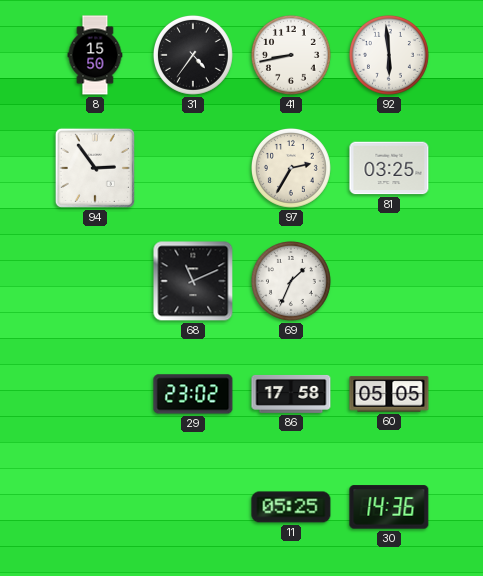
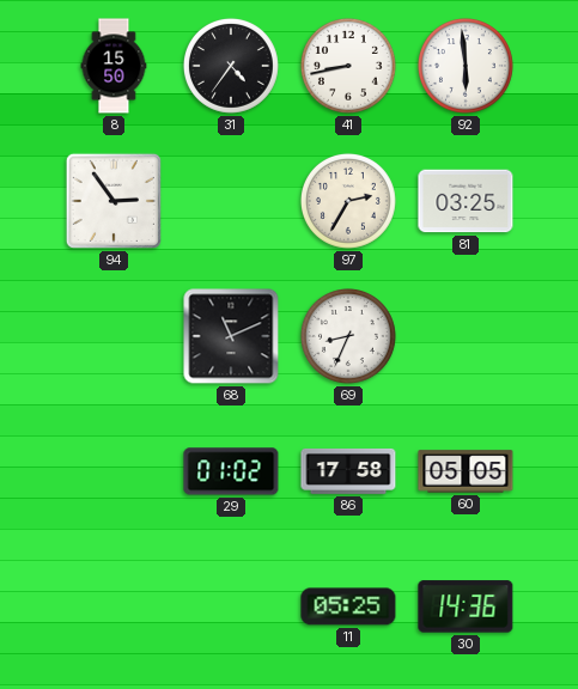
69: 1:34 -> 8:34 (348, 336)
29: 23:02 -> 01:02 (231, 471)
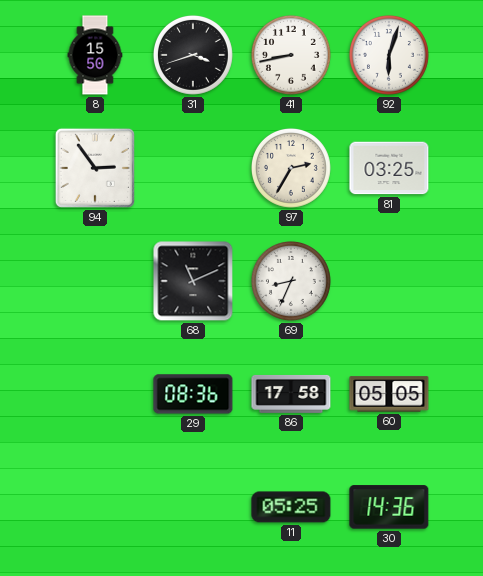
31: 4:36 -> 3:42 (193, 55)
92: 5:59 -> 6:03 (389, 55)
29: 01:02 -> 08:36 (193, 394)
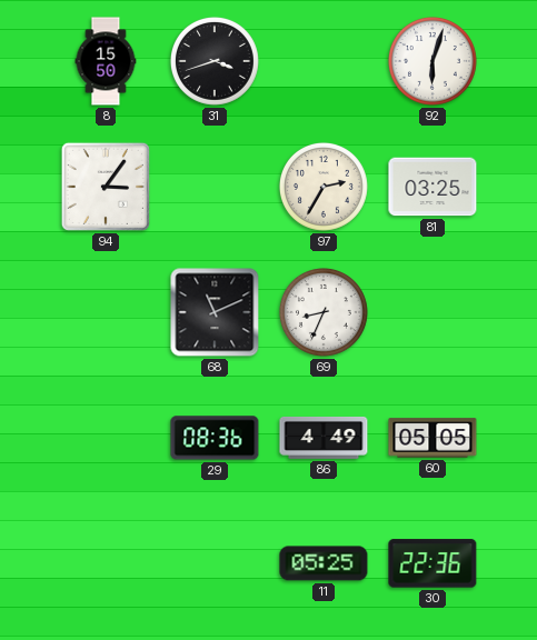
41: 8:43 -> none (291, 55)
94: 2:54 -> 3:06 (106, 187)
86: 17:58 -> 4:49 (324, 438)
30: 14:36 -> 22:36 (432, 563)
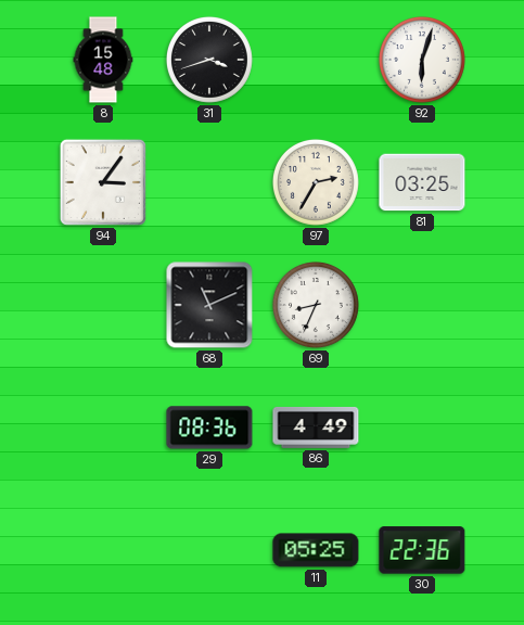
8: 15:50 -> 15:48 (103, 60)
60: 05:05 -> none (432, 438)
